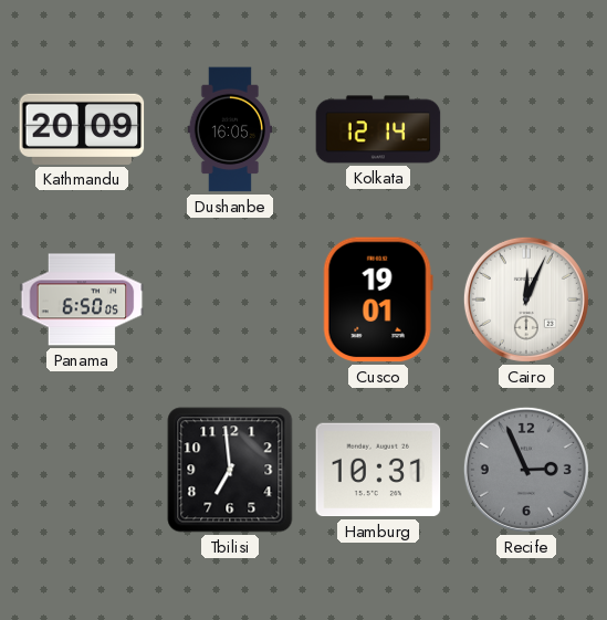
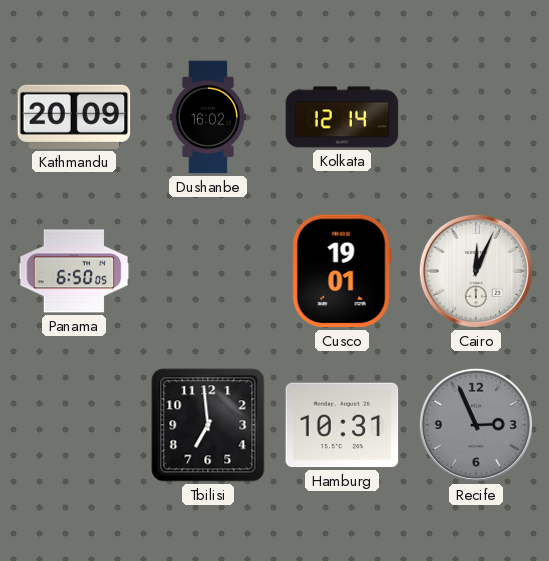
Dushanbe: 16:05 -> 16:02 (207, 117)
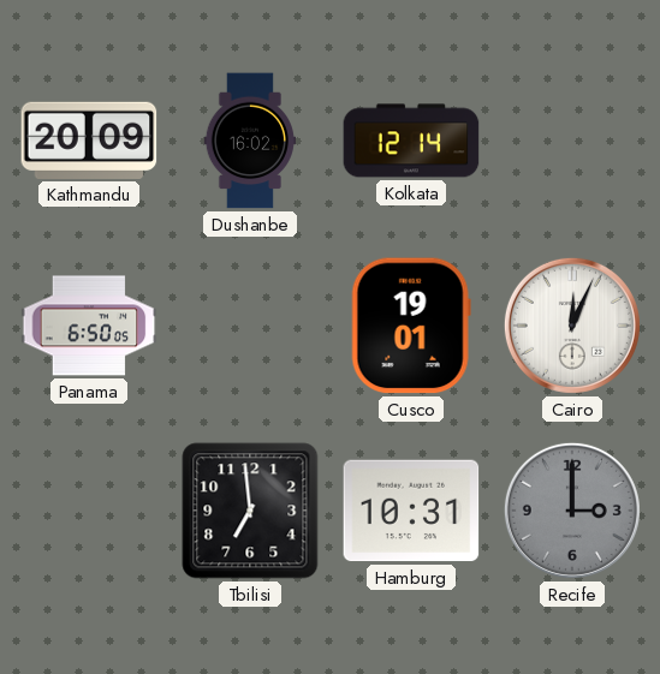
Recife: 2:56 -> 3:00 (572, 511)
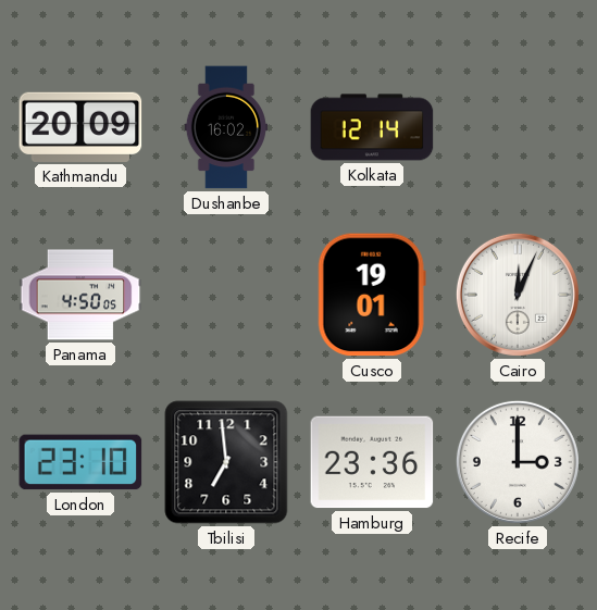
Panama: 6:50 -> 4:50 (80, 295)
London: none -> 23:10 (80, 462)
Hamburg: 10:31 -> 23:36 (372, 462)
Recife dial: grey -> white (518, 462)
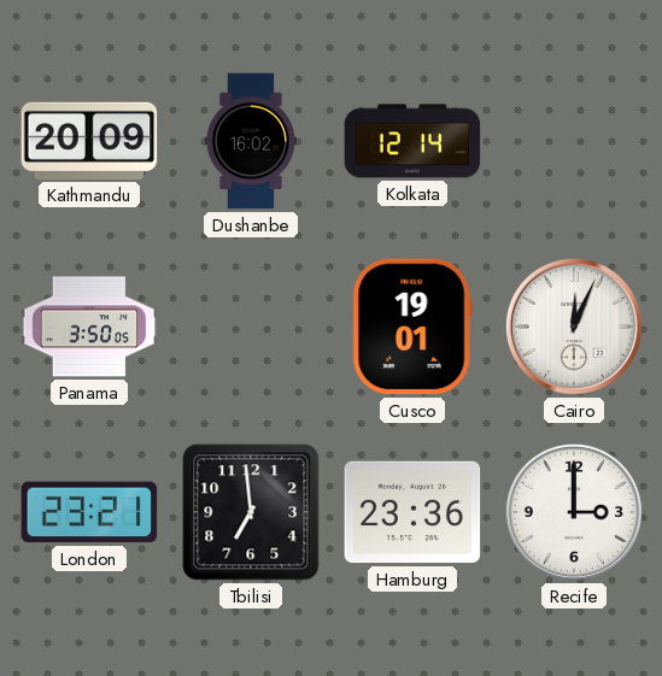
Panama: 4:50 -> 3:50 (89, 327)
London: 23:10 -> 23:21 (89, 512)
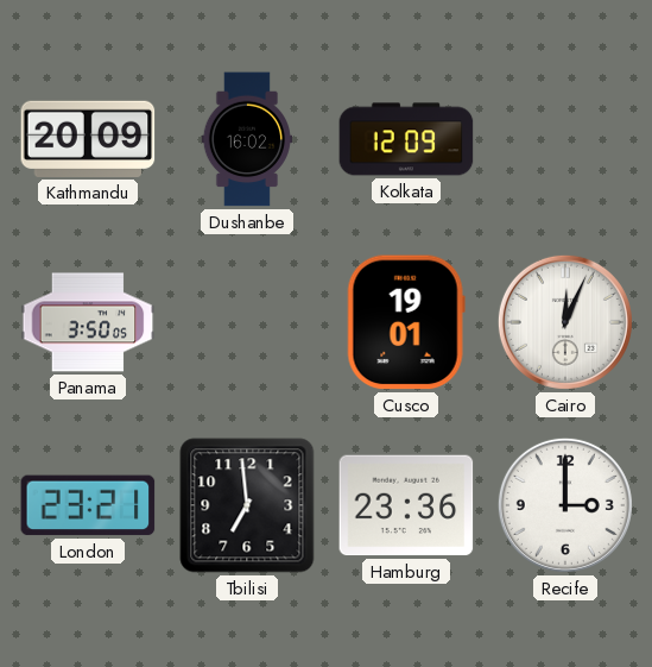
Kolkata: 12:14 -> 12:09 (406, 139)
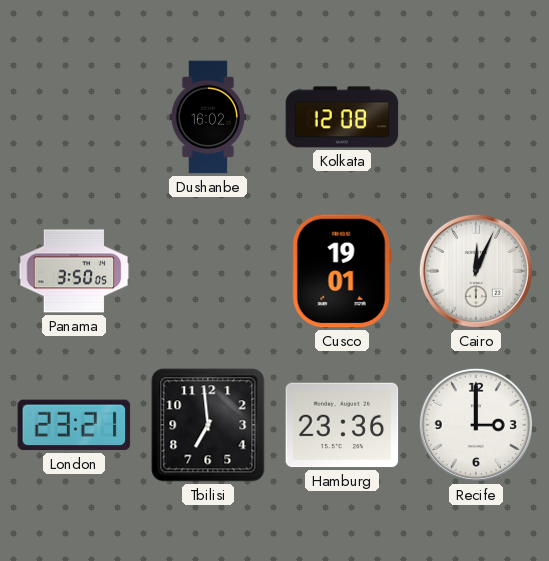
Kathmandu: 20:09 -> none (88, 139)
Kolkata: 12:09 -> 12:08 (342, 117)
